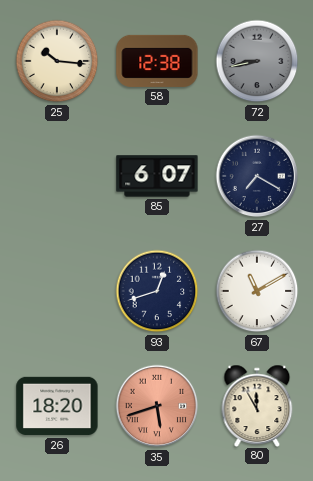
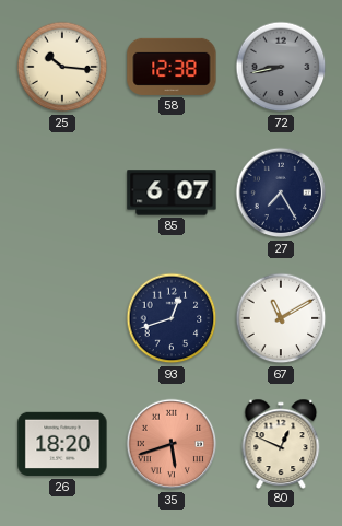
27: 7:20 -> 7:25 (281, 192)
80: 11:55 -> 12:49 (281, 443)
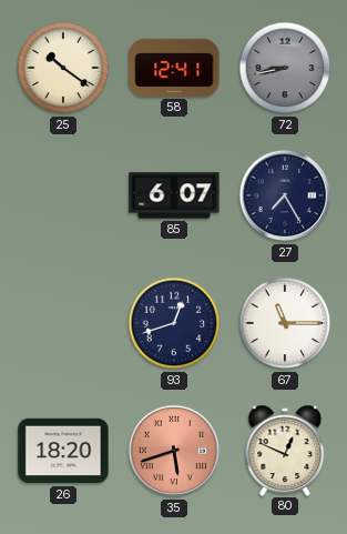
25: 10:16 -> 10:21 (63, 68)
58: 12:38 -> 12:41 (174, 68)
67: 11:10 -> 11:15 (285, 323)
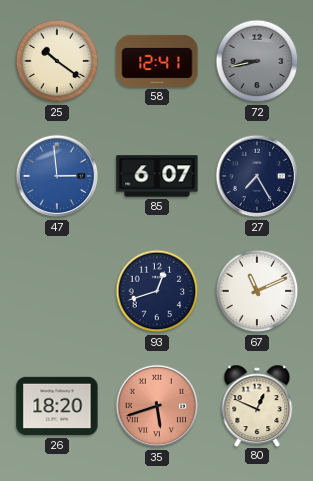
47: none -> 2:59 (57, 176)
67: 11:15 -> 11:11 (257, 291)
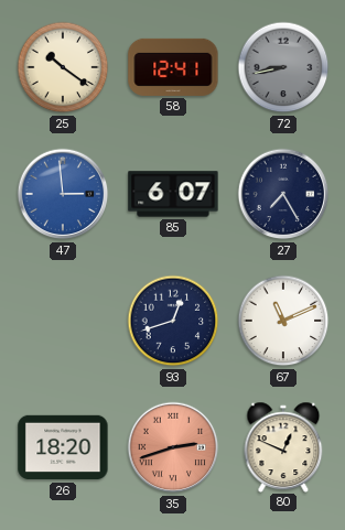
35: 5:42 -> 2:42 (173, 447)
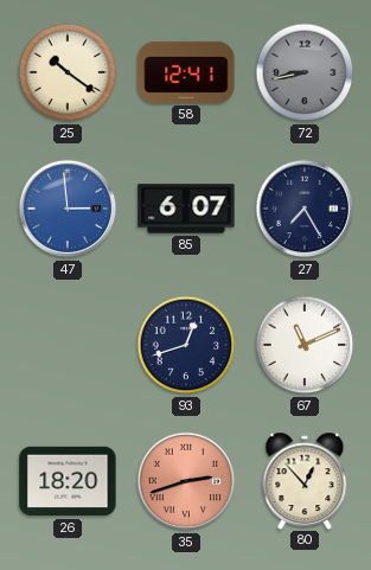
80: 12:49 -> 12:53 (305, 480)
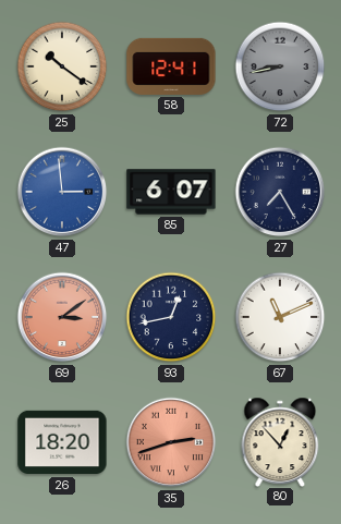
69: none -> 3:09 (62, 317)
93: 12:42 -> 12:43 (171, 317)
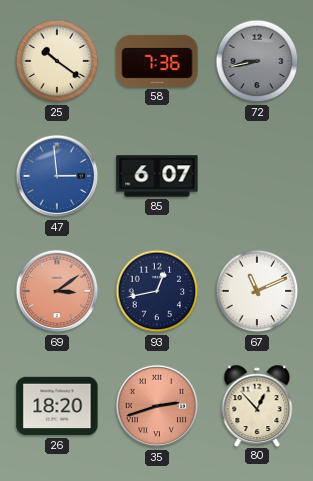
58: 12:41 -> 7:36 (157, 61)
27: 7:25 -> none (280, 192)
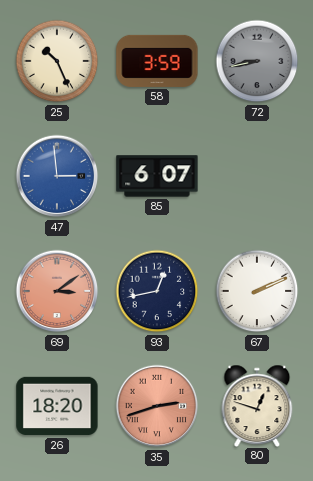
25: 10:21 -> 10:26 (57, 61)
58: 7:36 -> 3:59 (157, 61)
67: 11:11 -> 2:11 (257, 291)
80: 12:53 -> 12:48 (257, 405)
